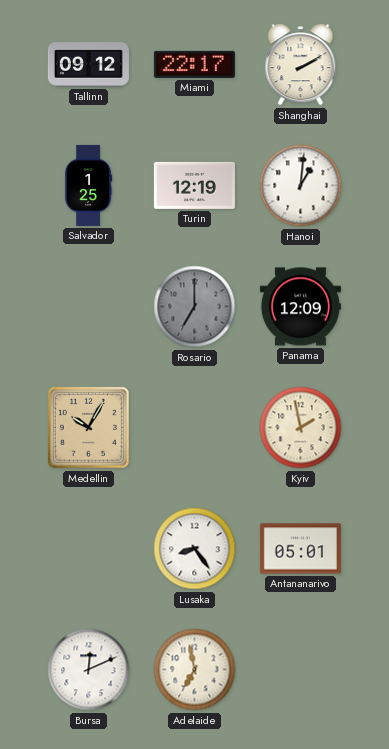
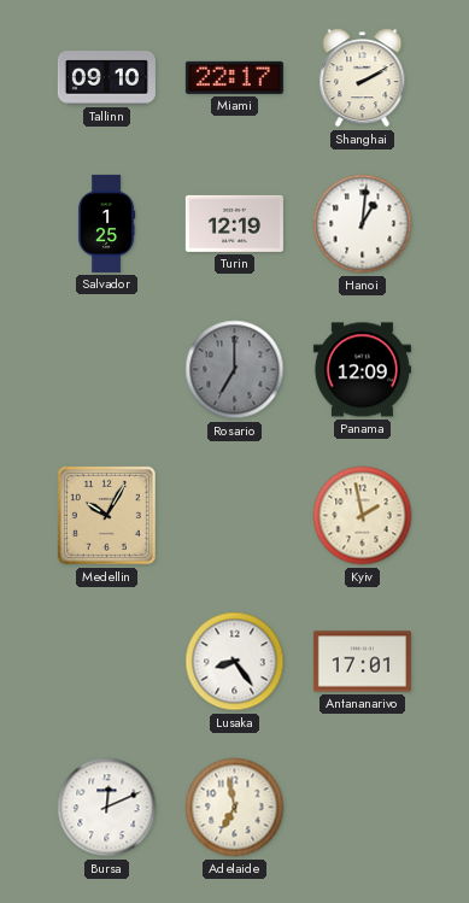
Tallinn: 09:12 -> 09:10 (106, 78)
Antananarivo: 05:01 -> 17:01 (362, 662)
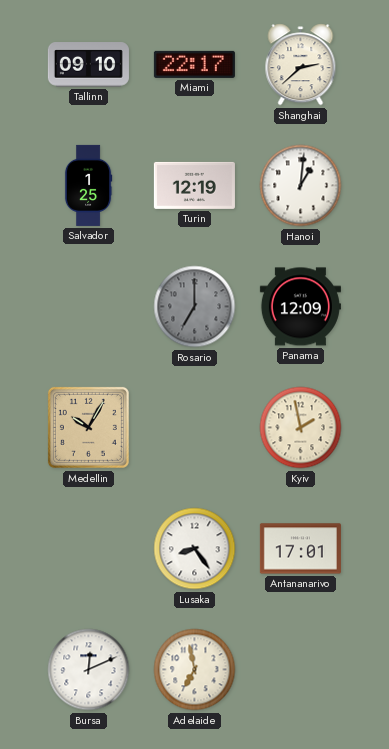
Shanghai: 2:10 -> 2:38 (301, 65)
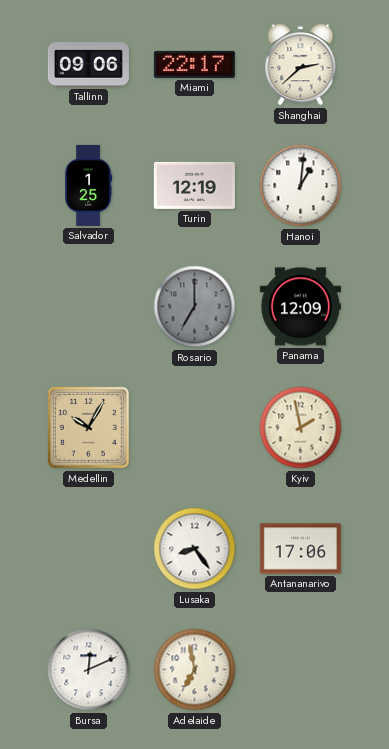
Tallinn: 09:10 -> 09:06 (88, 65)
Antananarivo: 17:01 -> 17:06 (300, 549)
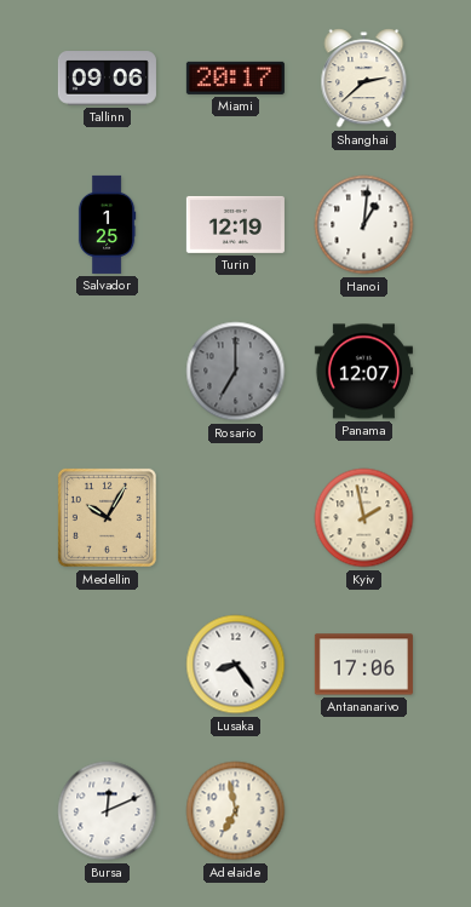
Miami: 22:17 -> 20:17 (235, 78)
Panama: 12:09 -> 12:07 (363, 372)
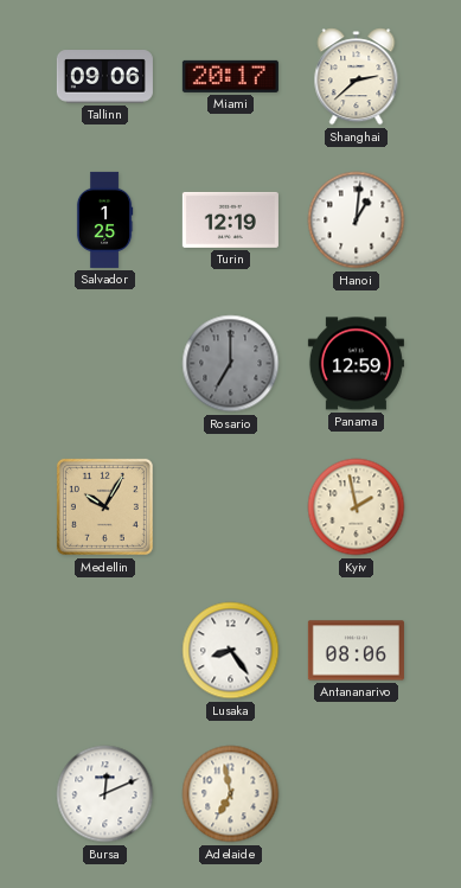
Panama: 12:07 -> 12:59 (356, 364)
Antananarivo: 17:06 -> 08:06 (356, 651)
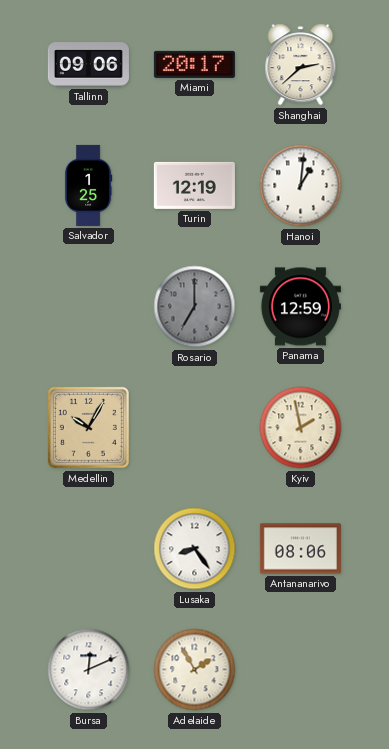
Adelaide: 6:58 -> 1:55 (195, 670)
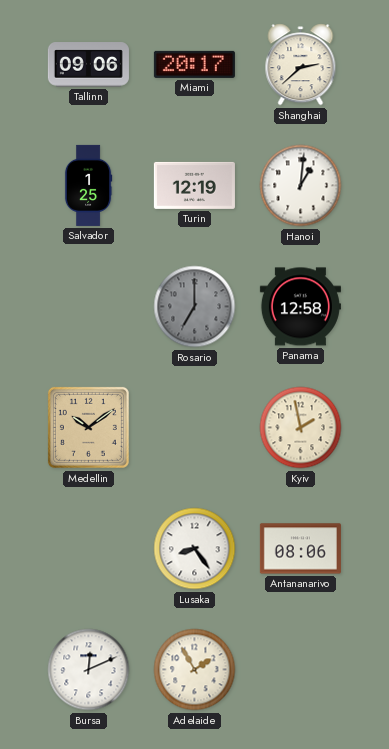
Panama: 12:59 -> 12:58 (300, 307)
Medellin: 10:05 -> 10:09 (88, 427)
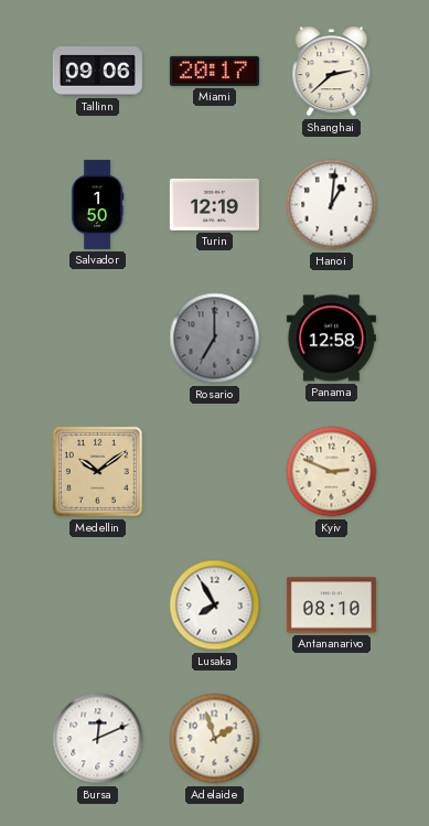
Salvador: 1:25 -> 1:50 (97, 204)
Kyiv: 1:58 -> 2:49 (332, 472)
Lusaka: 8:24 -> 7:55 (215, 605)
Antananarivo: 08:06 -> 08:10 (331, 605)
Adelaide: 1:55 -> 1:57 (215, 739)
